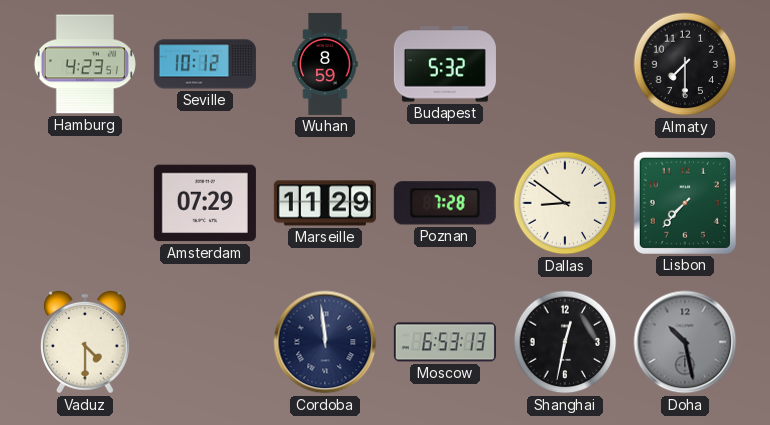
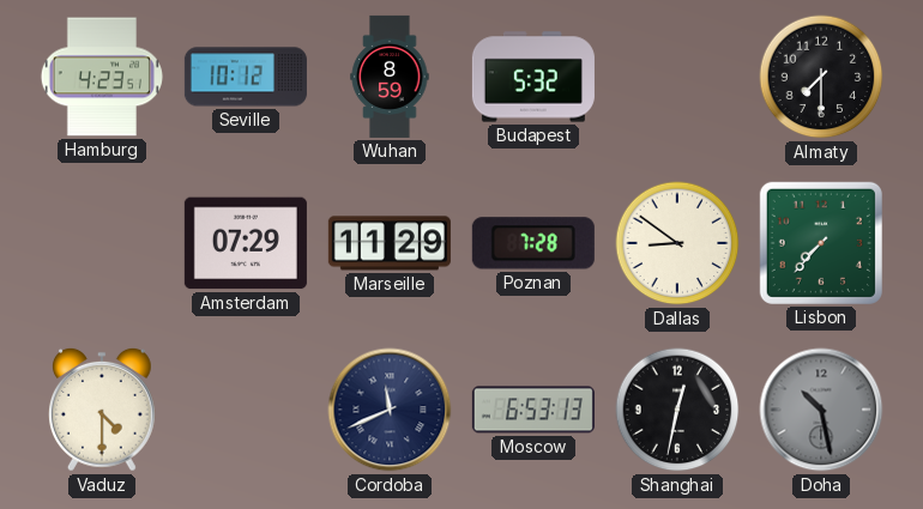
Cordoba: 11:59 -> 11:41 (390, 410)
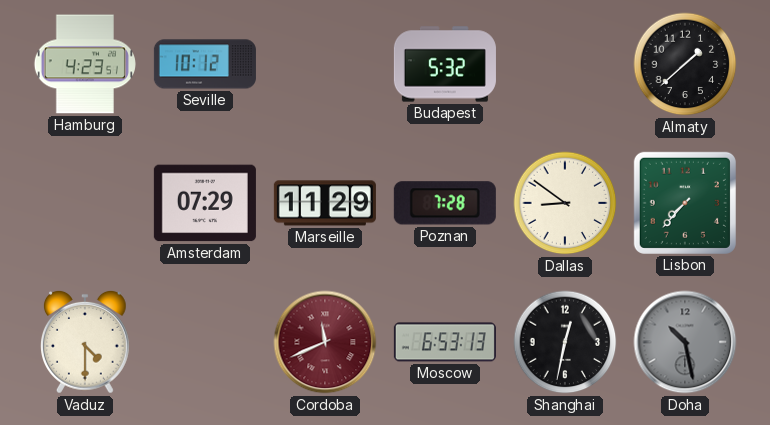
Wuhan: 8:59 -> none (390, 77)
Almaty: 7:30 -> 1:38 (685, 64)
Cordoba dial: navy -> burgundy (325, 342)
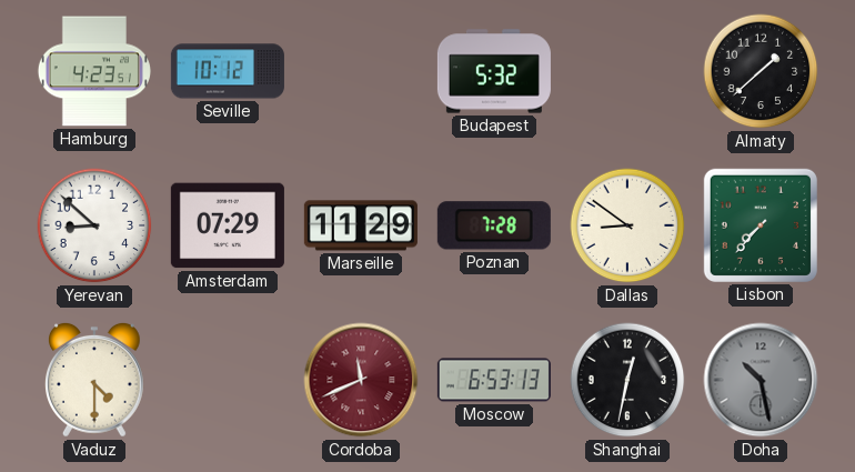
Yerevan: none -> 8:52 (94, 225)
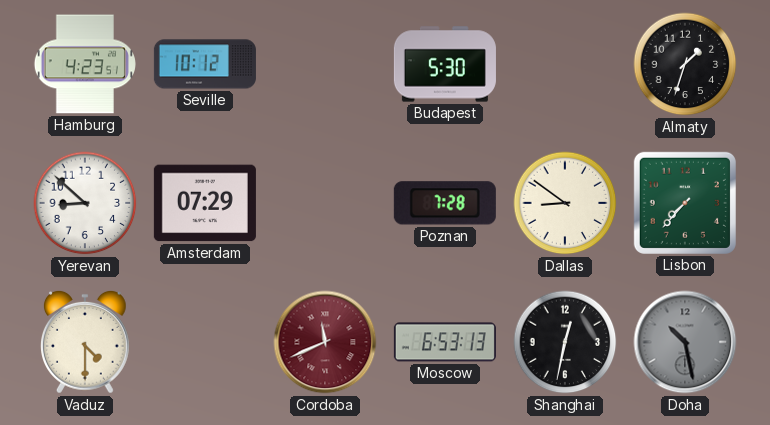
Budapest: 5:32 -> 5:30 (445, 64)
Almaty: 1:38 -> 1:33 (685, 64)
Marseille: 11:29 -> none (361, 225)
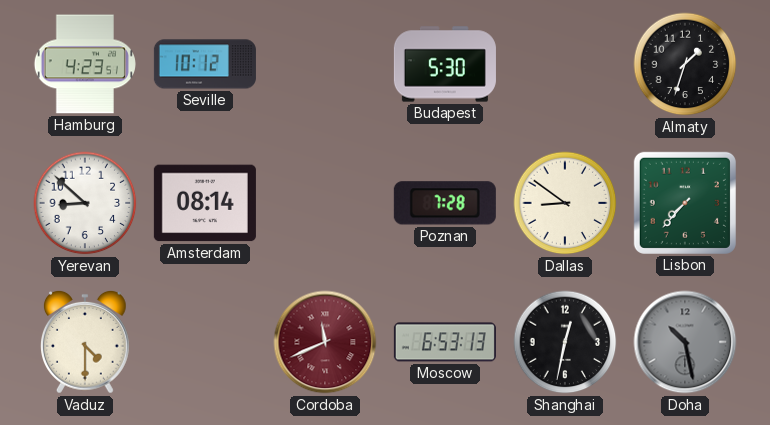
Amsterdam: 07:29 -> 08:14 (205, 203)
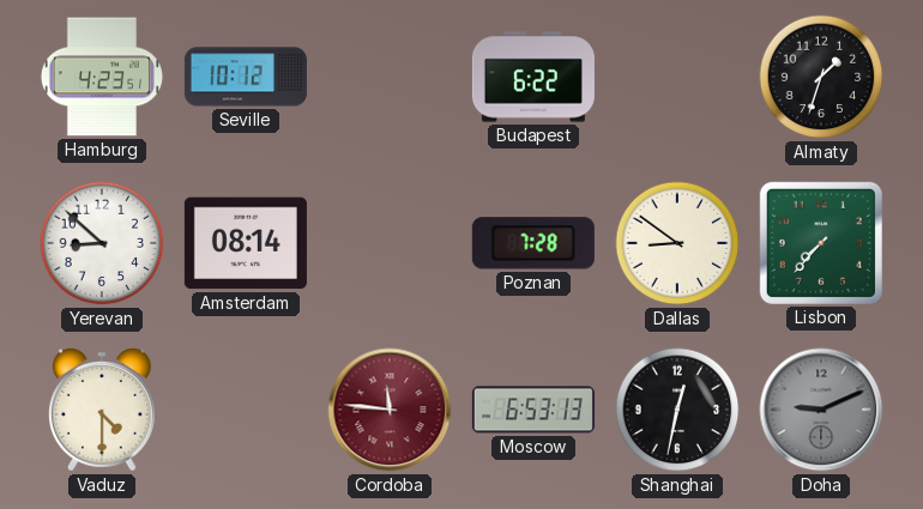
Budapest: 5:30 -> 6:22 (533, 77)
Cordoba: 11:41 -> 11:46 (390, 410)
Doha: 10:28 -> 9:11 (821, 410)
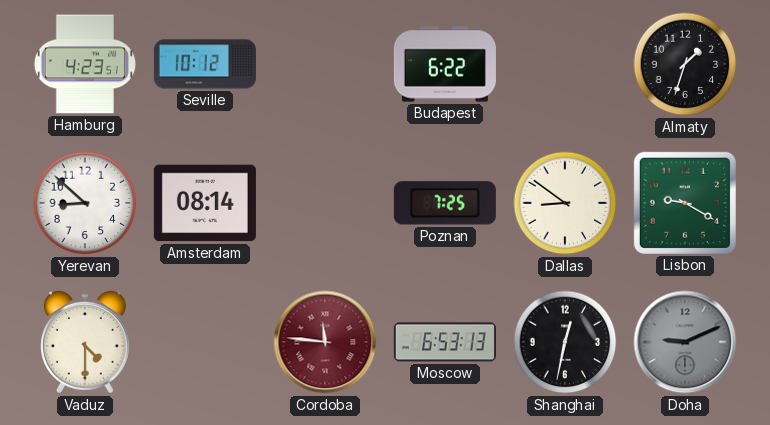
Poznan: 7:28 -> 7:25 (445, 203)
Lisbon: 7:37 -> 9:20 (685, 203)
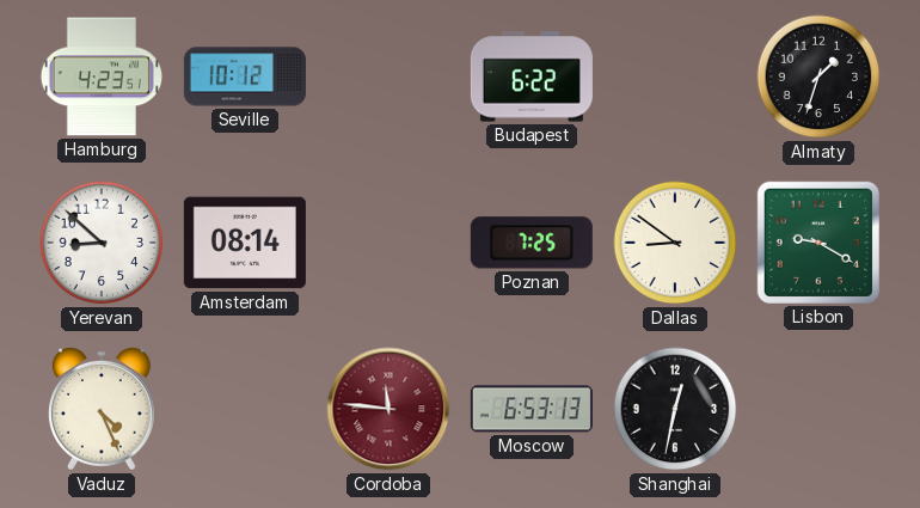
Vaduz: 4:30 -> 4:26 (103, 409)
Doha: 9:11 -> none (685, 342)
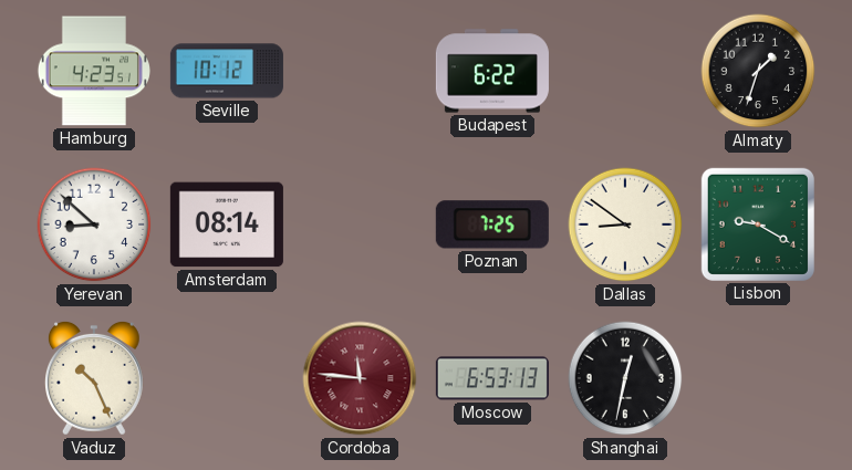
Vaduz: 4:26 -> 10:26 (95, 378)
